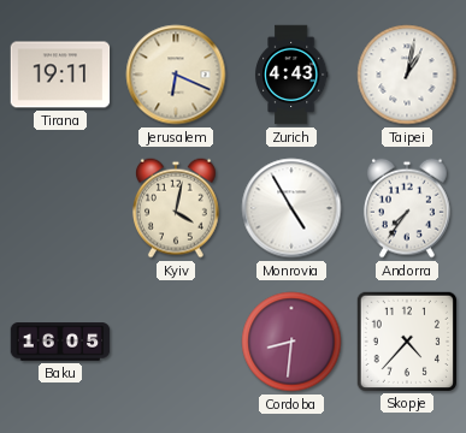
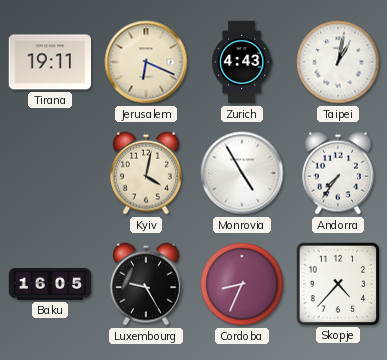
Luxembourg: none -> 9:25 (146, 284)
Cordoba: 8:31 -> 8:34 (242, 284)
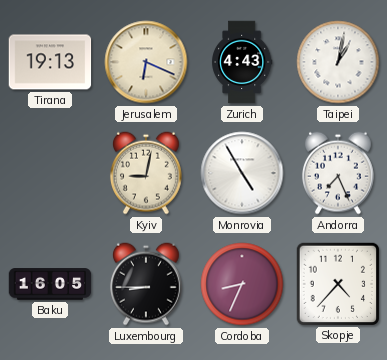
Tirana: 19:11 -> 19:13 (50, 62)
Kyiv: 4:02 -> 9:02 (146, 173)
Andorra: 7:36 -> 7:26 (338, 173)
Luxembourg: 9:25 -> 8:45 (146, 284)
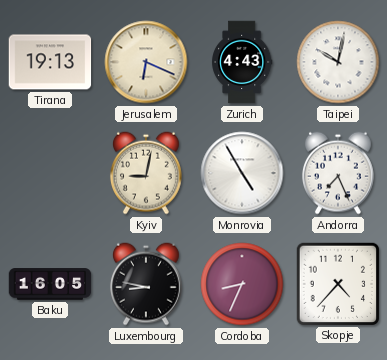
Taipei: 1:02 -> 10:02 (338, 62)
Luxembourg: 8:45 -> 8:47 (146, 284)
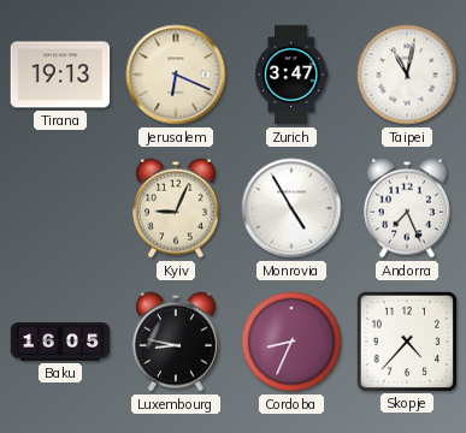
Zurich: 4:43 -> 3:47 (291, 75)
Taipei: 10:02 -> 11:02 (407, 75)
Kyiv: 9:02 -> 9:04 (176, 208)
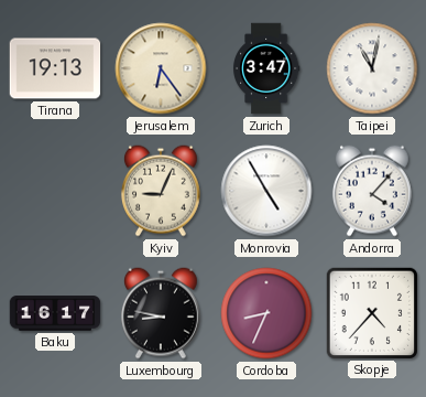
Jerusalem: 6:19 -> 6:24 (161, 68)
Andorra: 7:26 -> 4:07 (372, 191)
Baku: 16:05 -> 16:17 (55, 313)
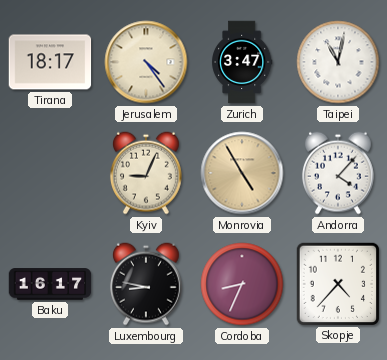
Tirana: 19:13 -> 18:17 (50, 62)
Jerusalem: 6:24 -> 4:24 (146, 62)
Monrovia dial: white -> champagne (242, 173)
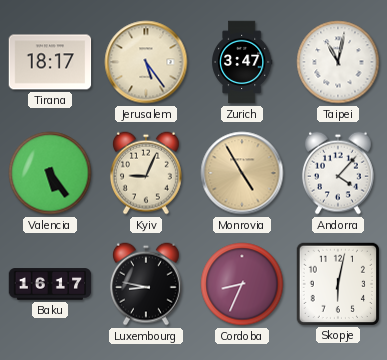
Jerusalem: 4:24 -> 5:24 (146, 62)
Valencia: none -> 5:24 (50, 173)
Skopje: 4:37 -> 6:02 (337, 283)
